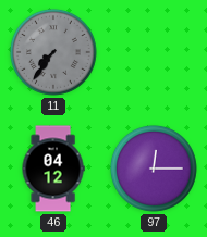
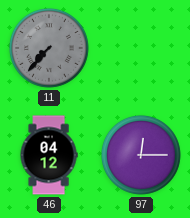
11: 7:36 -> 7:37 (49, 48)
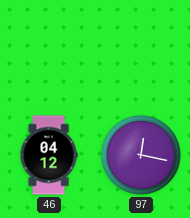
11: 7:37 -> none (49, 48)
97: 12:15 -> 12:17 (141, 155)
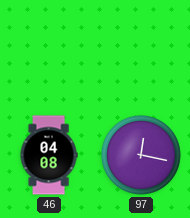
46: 04:12 -> 04:08 (49, 155)
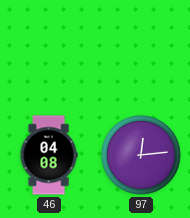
97: 12:17 -> 12:14 (141, 155)
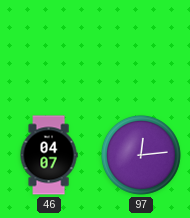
46: 04:08 -> 04:07 (49, 155)
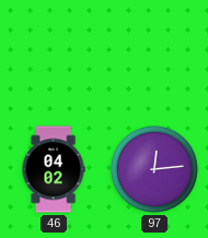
46: 04:07 -> 04:02 (54, 169)
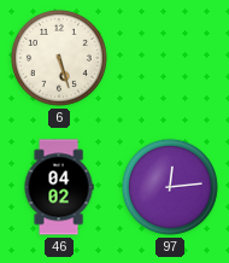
6: none -> 5:27 (59, 58)
